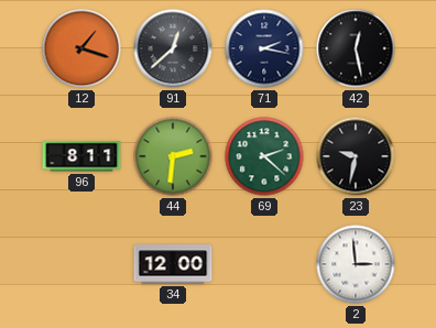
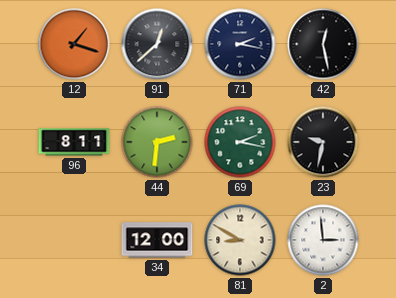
69: 2:22 -> 2:17 (240, 142)
81: none -> 8:50 (240, 240)
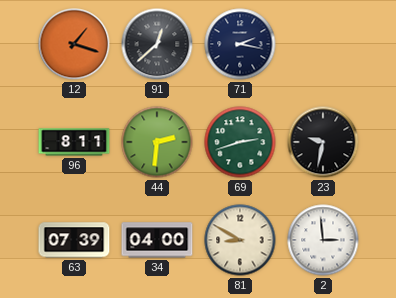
42: 12:28 -> none (323, 44)
69: 2:17 -> 2:42 (240, 142)
63: none -> 07:39 (74, 240)
34: 12:00 -> 04:00 (157, 240)
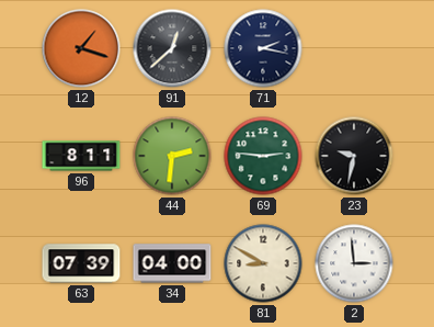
69: 2:42 -> 2:46 (263, 156)
